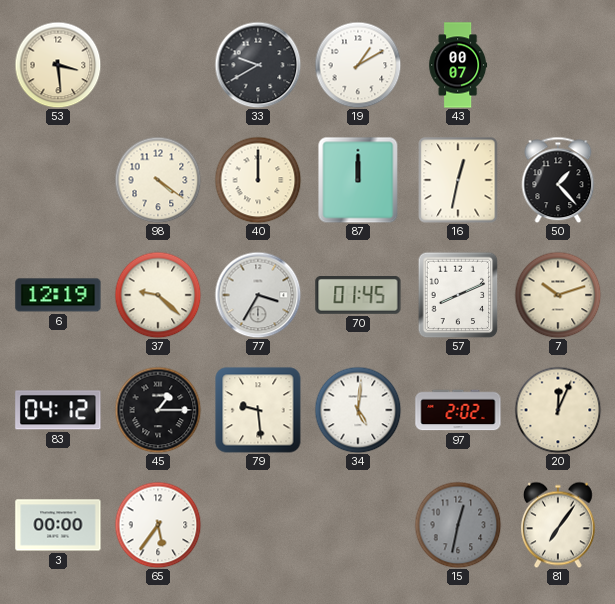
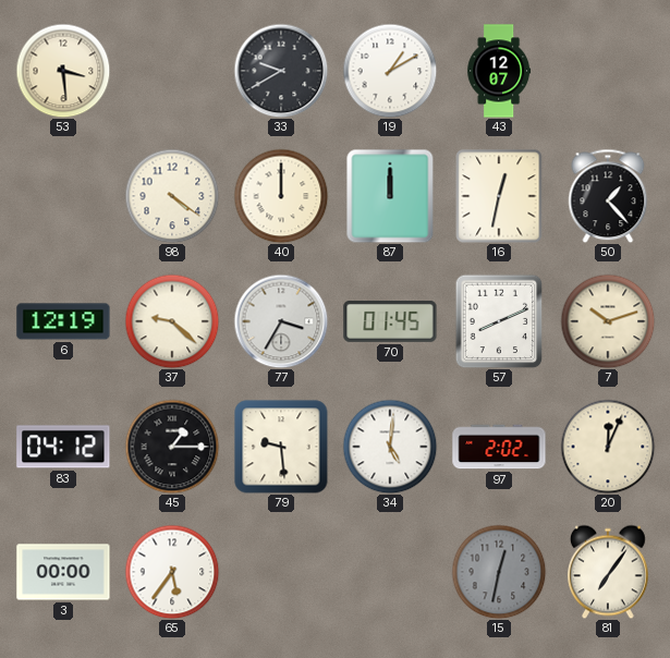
43: 00:07 -> 12:07 (499, 71)
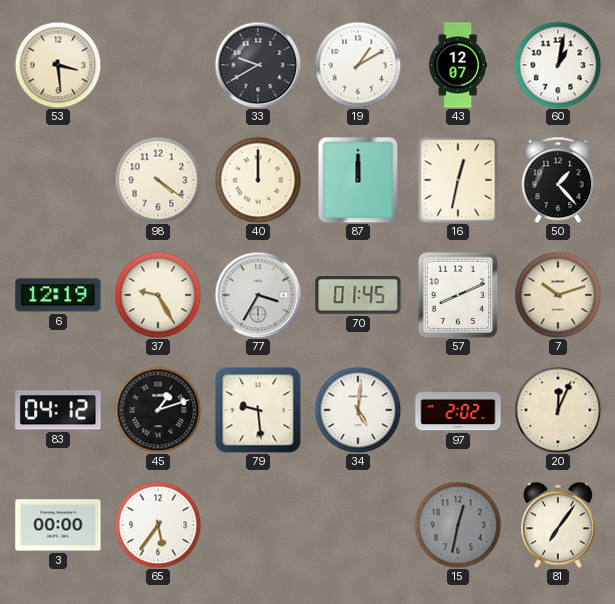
60: none -> 1:02 (558, 65)
37: 9:22 -> 9:25 (158, 295)
45: 1:15 -> 1:12 (158, 410)
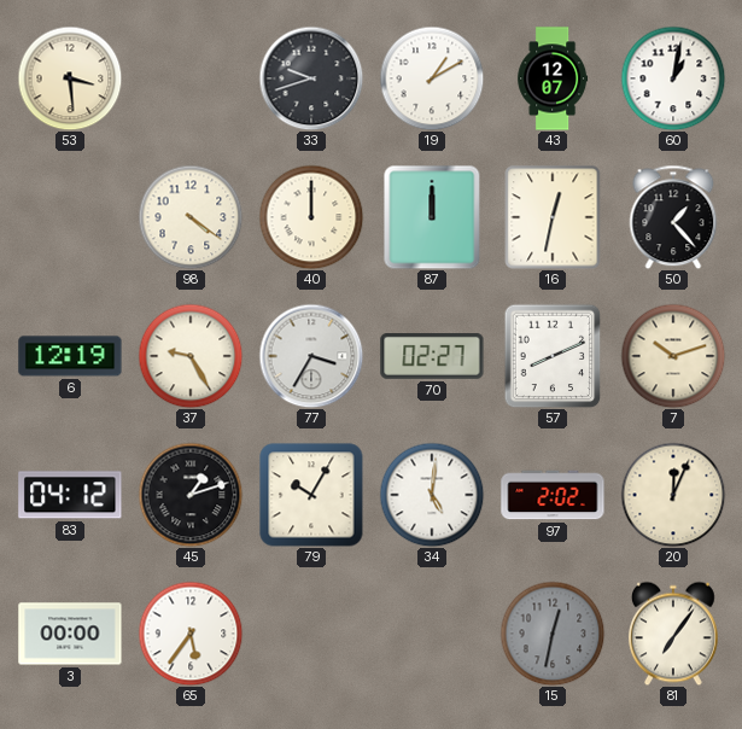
33: 9:40 -> 9:42 (311, 78)
70: 01:45 -> 02:27 (432, 357)
79: 9:29 -> 10:05 (311, 495)
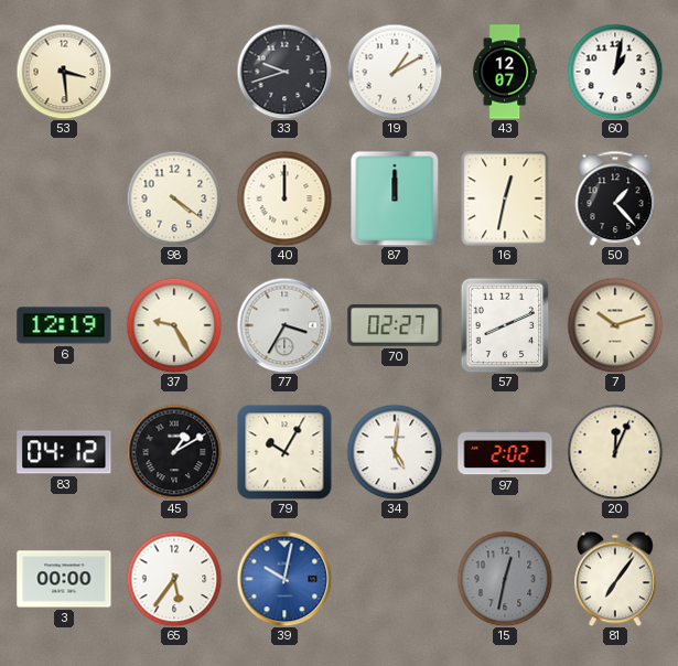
45: 1:12 -> 1:10 (174, 452)
39: none -> 10:02 (284, 579)
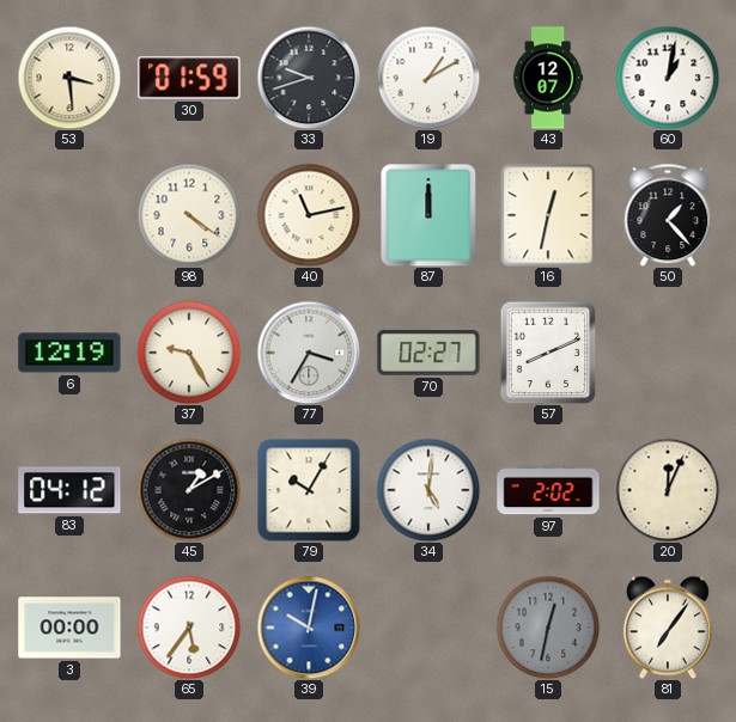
30: none -> 01:59 (189, 78)
40: 12:00 -> 11:13 (309, 215)
7: 10:12 -> none (615, 325)
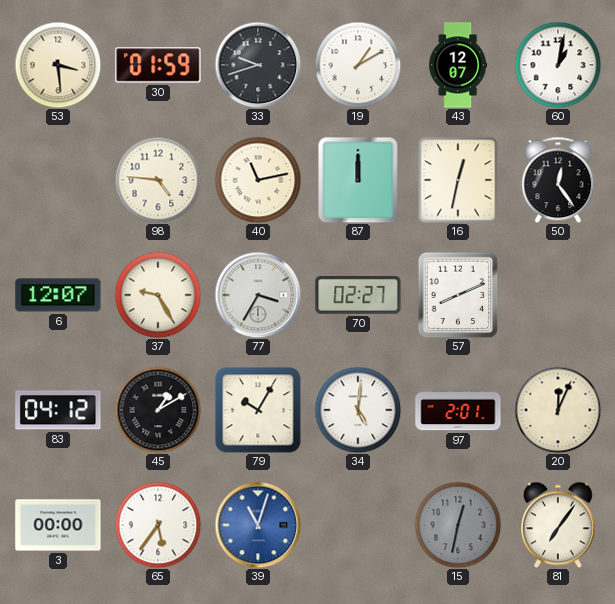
98: 4:21 -> 4:46 (158, 180)
50: 1:23 -> 12:24 (558, 180)
6: 12:19 -> 12:07 (58, 295)
97: 2:02 -> 2:01 (458, 410)
39: 10:02 -> 11:03 (258, 525)
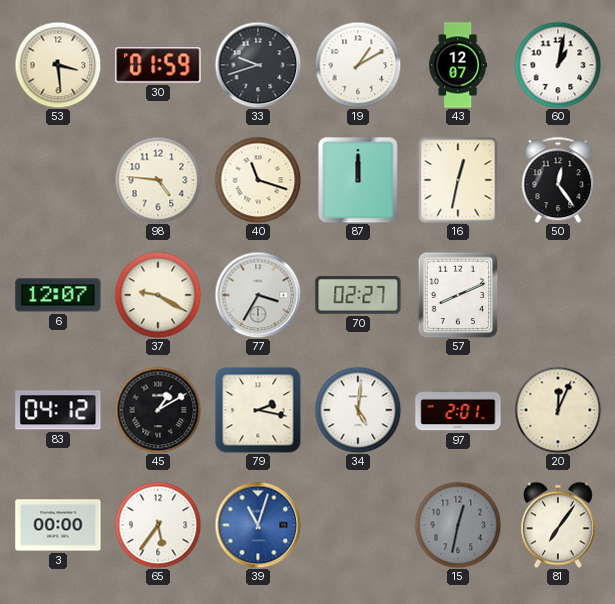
40: 11:13 -> 11:18 (258, 180)
37: 9:25 -> 9:20 (158, 295)
79: 10:05 -> 2:17 (258, 410)
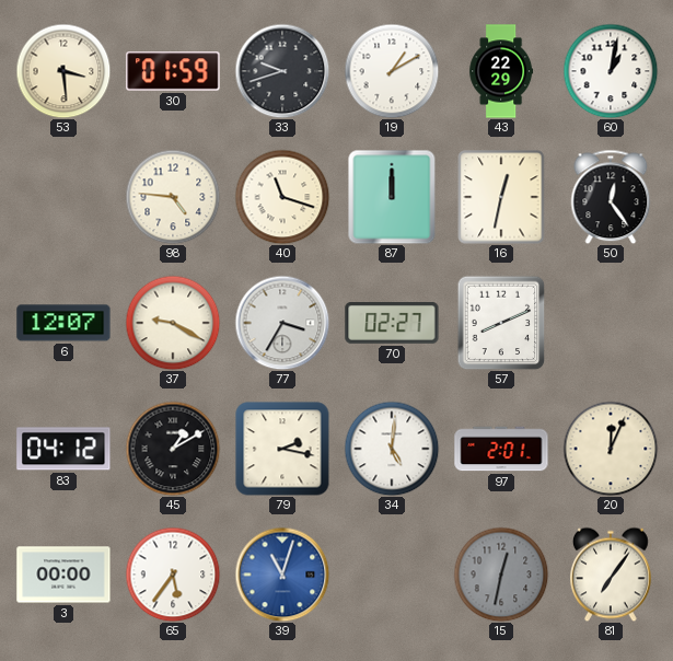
43: 12:07 -> 22:29 (501, 71)
